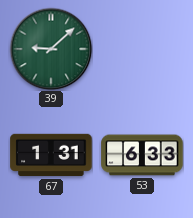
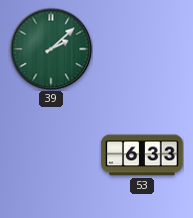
39: 9:08 -> 2:08 (51, 49)
67: 1:31 -> none (51, 155)
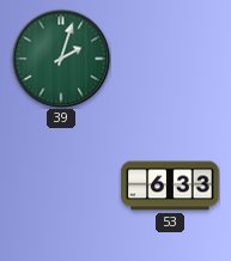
39: 2:08 -> 2:03 (61, 59)
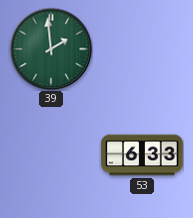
39: 2:03 -> 1:59 (51, 49)
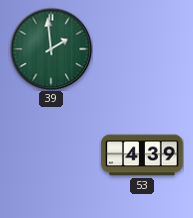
53: 6:33 -> 4:39 (142, 155)
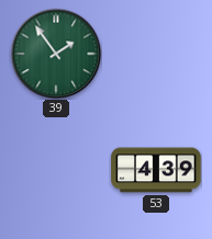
39: 1:59 -> 1:54 (56, 54)
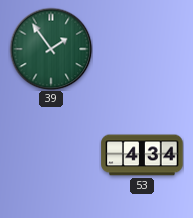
53: 4:39 -> 4:34 (142, 155)
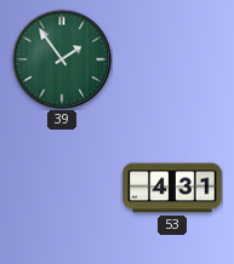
53: 4:34 -> 4:31 (172, 188)
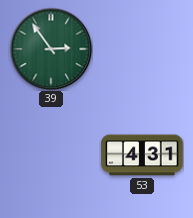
39: 1:54 -> 2:54 (51, 49)
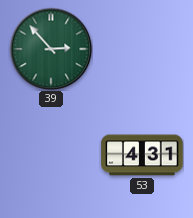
39: 2:54 -> 2:53 (51, 49)
